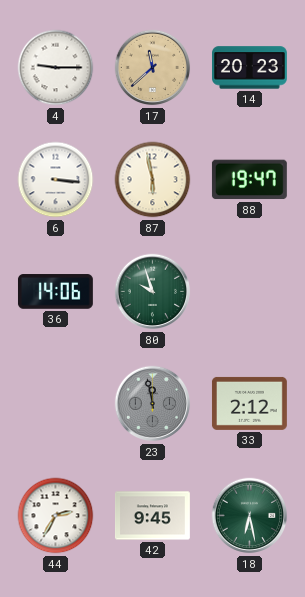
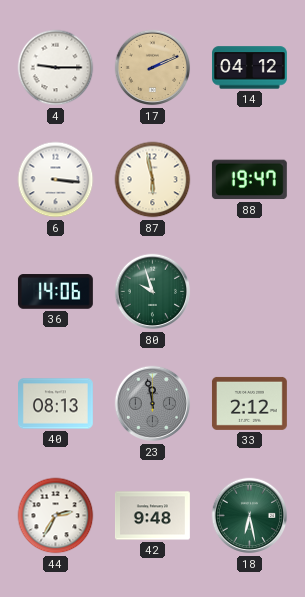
17: 11:38 -> 2:11 (153, 68)
14: 20:23 -> 04:12 (250, 68)
40: none -> 08:13 (56, 404)
42: 9:45 -> 9:48 (153, 516)
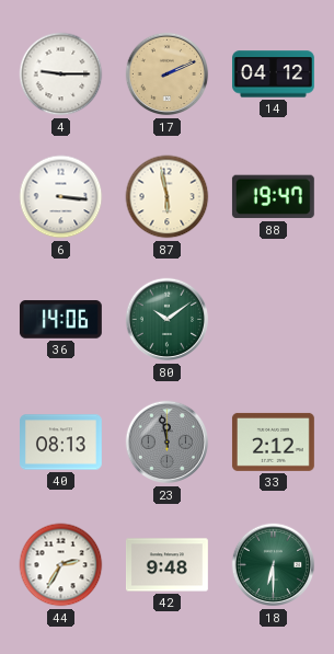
80: 9:57 -> 10:09 (168, 320)
18: 6:28 -> 6:30 (274, 565)
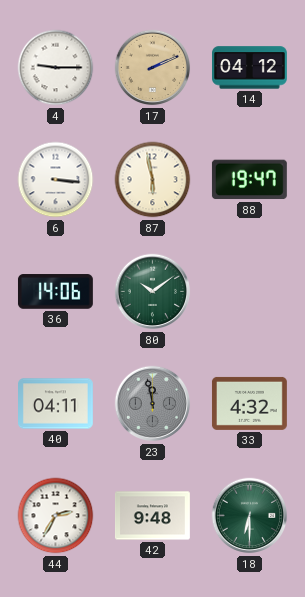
40: 08:13 -> 04:11 (56, 404)
33: 2:12 -> 4:32 (249, 403)
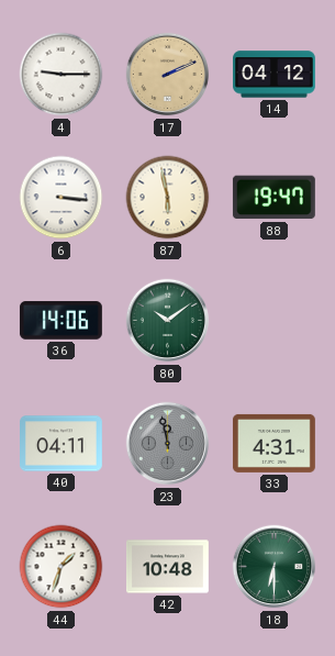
33: 4:32 -> 4:31 (273, 443)
44: 2:35 -> 1:33 (62, 567)
42: 9:48 -> 10:48 (168, 567)
